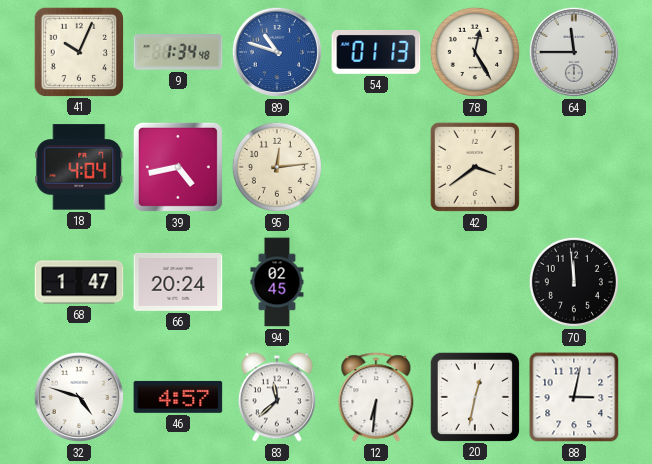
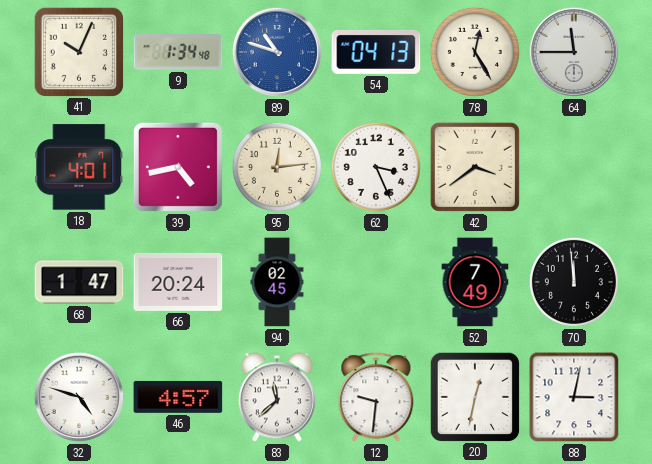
54: 01:13 -> 04:13 (376, 52)
18: 4:04 -> 4:01 (79, 167)
62: none -> 3:26 (376, 167)
52: none -> 7:49 (475, 282)
12: 6:31 -> 9:31 (376, 398)
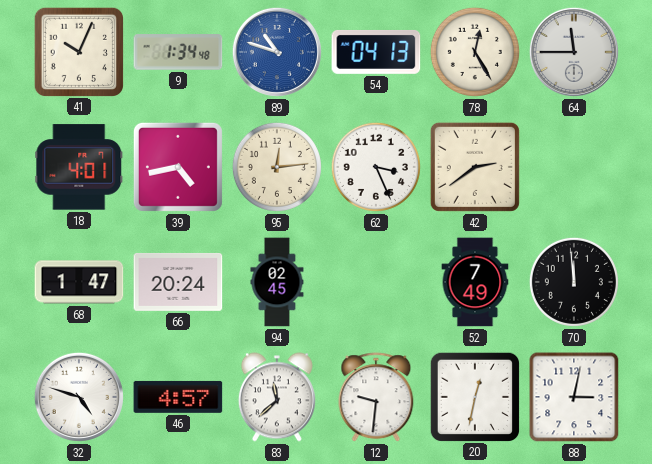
42: 3:39 -> 2:39 (475, 167)
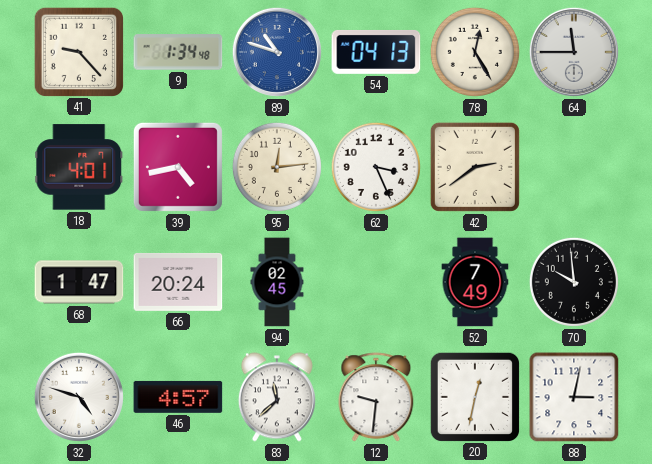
41: 10:04 -> 9:23 (78, 51)
70: 11:59 -> 9:59 (574, 282)
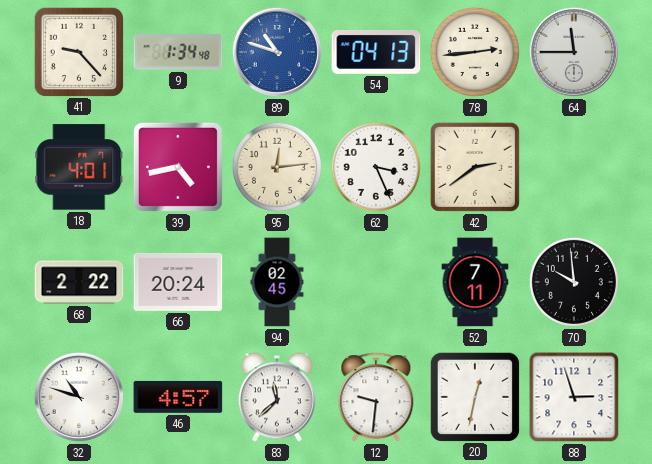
78: 12:25 -> 2:44 (475, 52)
68: 1:47 -> 2:22 (79, 282)
52: 7:49 -> 7:11 (475, 282)
32: 4:48 -> 10:48 (79, 397)
88: 3:02 -> 2:57 (574, 397)
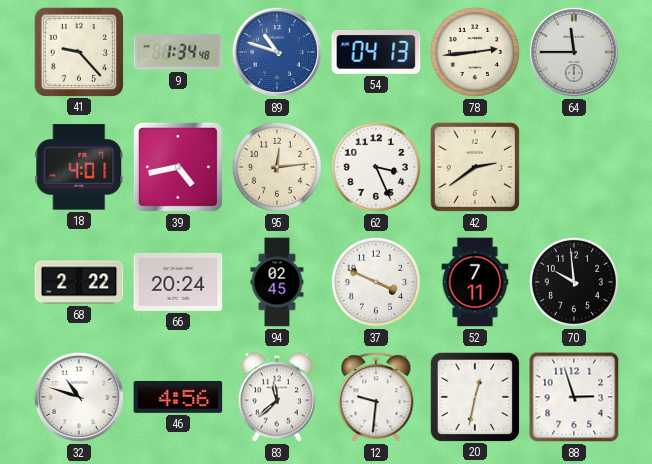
37: none -> 3:49 (376, 282)
46: 4:57 -> 4:56 (178, 397)
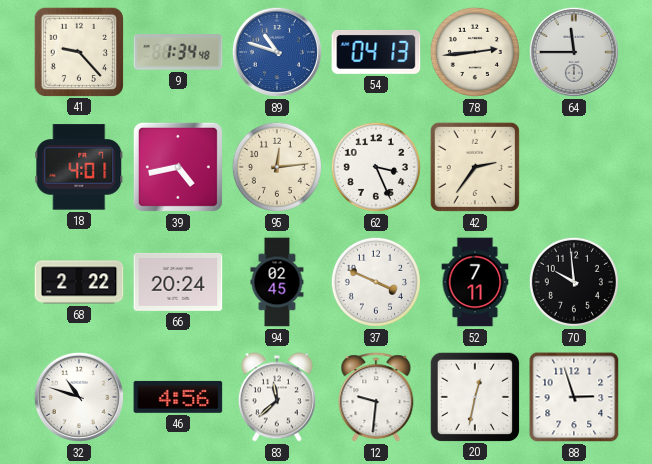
42: 2:39 -> 2:36 (475, 167)
